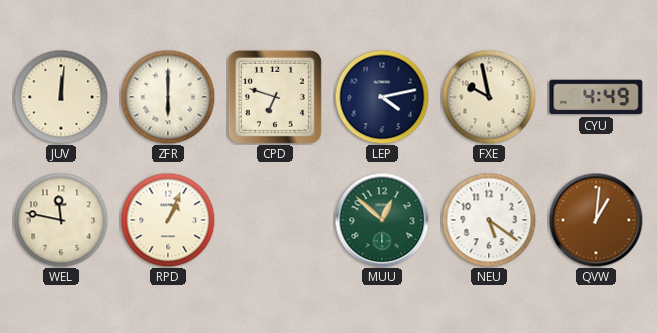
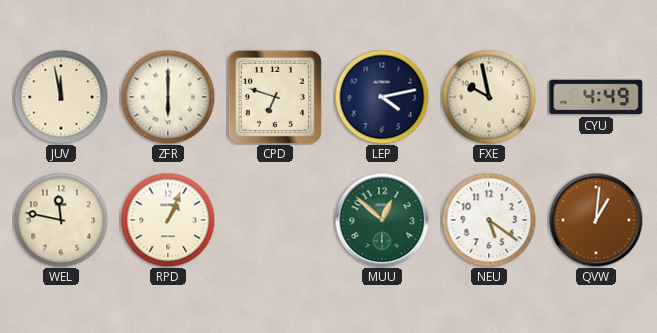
JUV: 12:01 -> 11:58 (61, 97)
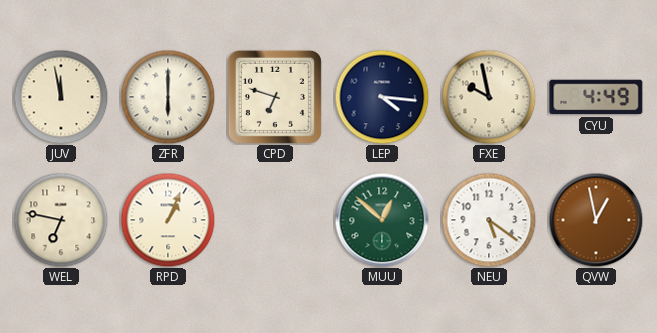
LEP: 4:13 -> 4:16 (382, 97)
WEL: 11:47 -> 6:47 (61, 220)
QVW: 1:01 -> 12:58 (596, 220)
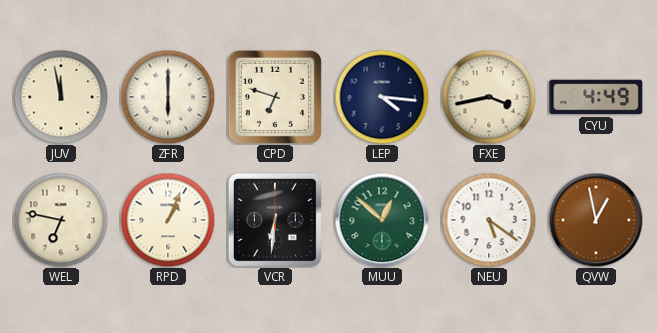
FXE: 9:58 -> 3:43 (489, 97)
VCR: none -> 6:31 (275, 220)
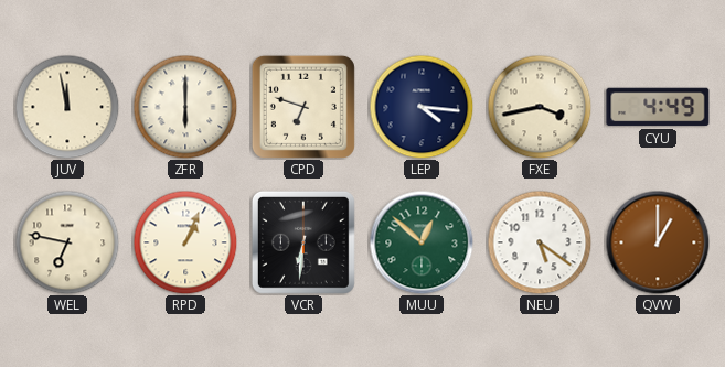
QVW: 12:58 -> 1:00 (658, 242)
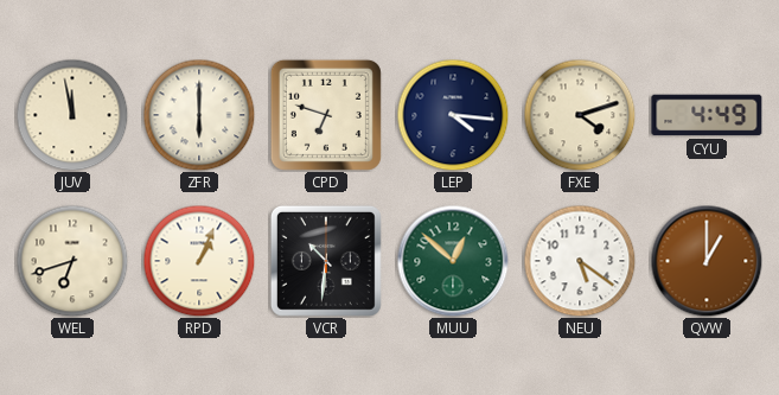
FXE: 3:43 -> 4:12 (580, 115)
WEL: 6:47 -> 6:42 (72, 261)
VCR: 6:31 -> 10:31 (326, 261)
